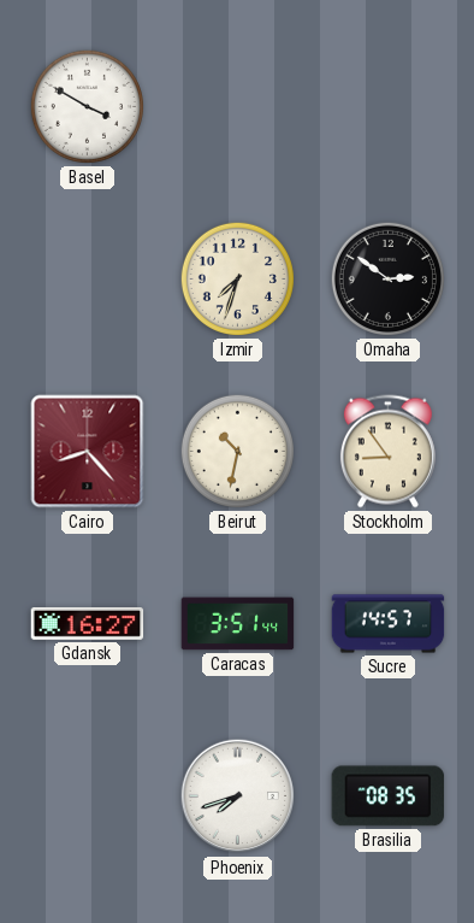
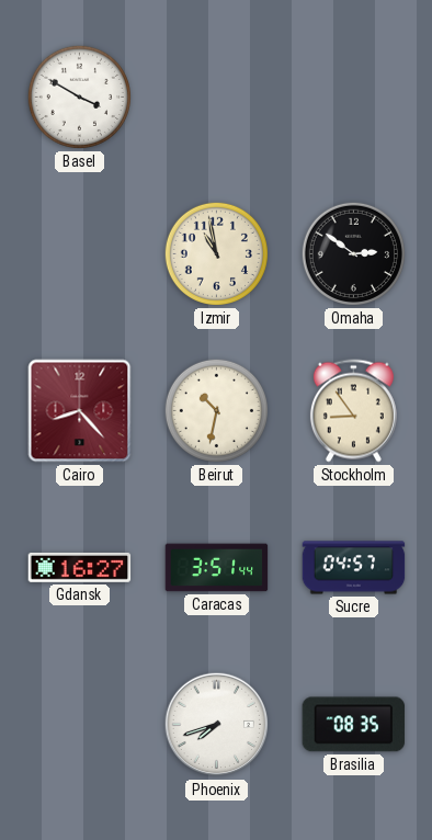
Izmir: 7:33 -> 10:58 (216, 253)
Sucre: 14:57 -> 04:57 (354, 568)
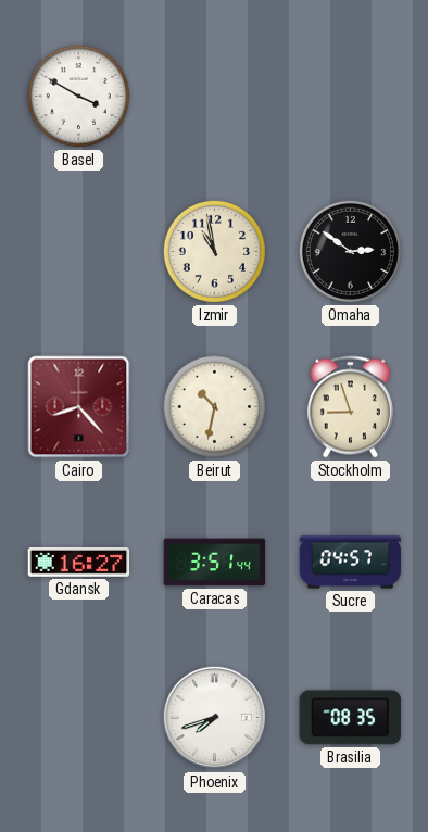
Stockholm: 8:54 -> 8:57 (350, 407)
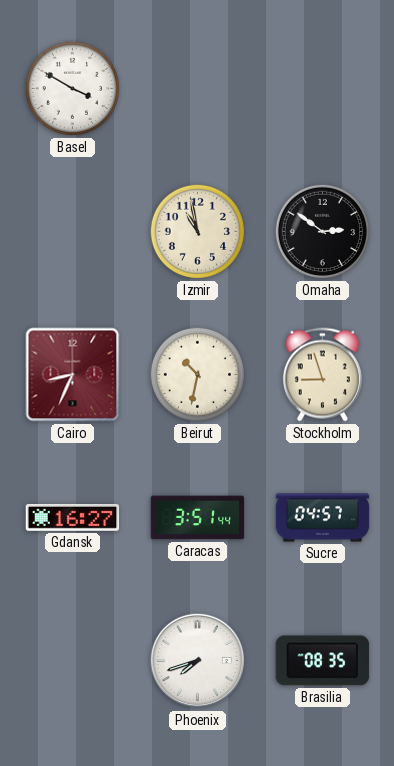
Cairo: 8:23 -> 8:34 (73, 375)
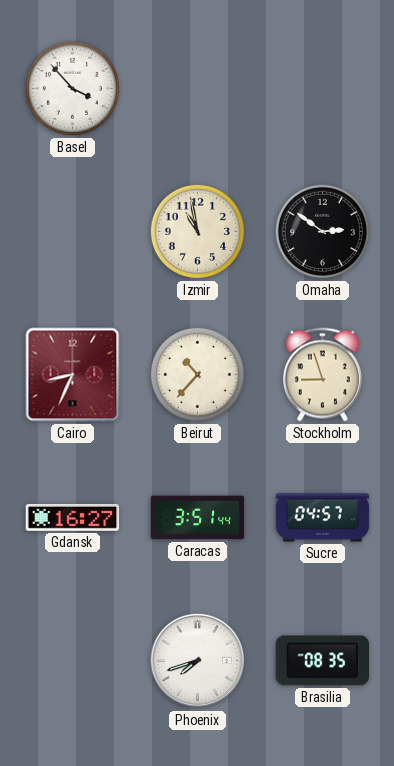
Basel: 3:50 -> 3:53 (72, 88)
Beirut: 10:32 -> 10:37 (197, 374)
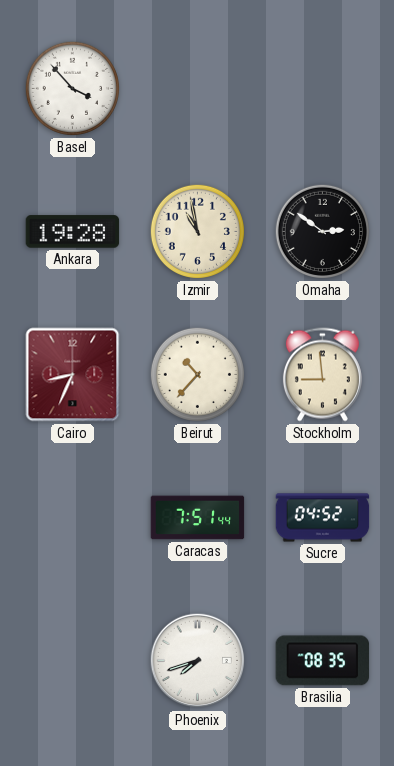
Ankara: none -> 19:28 (73, 232)
Stockholm: 8:57 -> 8:59 (322, 375)
Gdansk: 16:27 -> none (73, 518)
Caracas: 3:51 -> 7:51 (198, 518)
Sucre: 04:57 -> 04:52 (323, 518)
